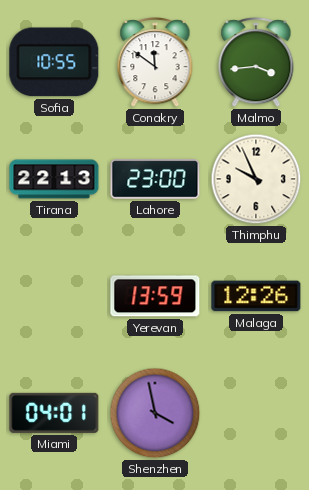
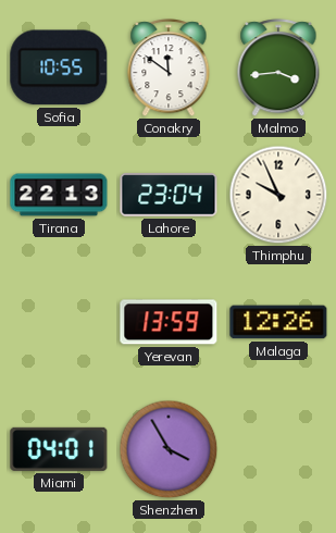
Lahore: 23:00 -> 23:04 (169, 195)
Shenzhen: 3:58 -> 3:55 (169, 449)
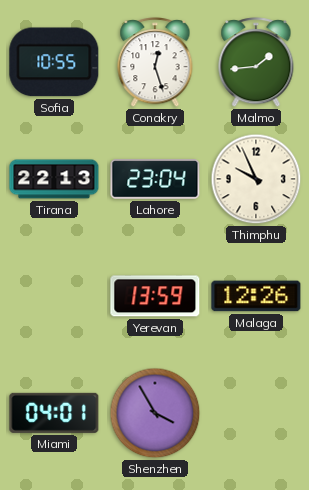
Conakry: 11:51 -> 12:27 (155, 63)
Malmo: 3:44 -> 1:44 (256, 63)
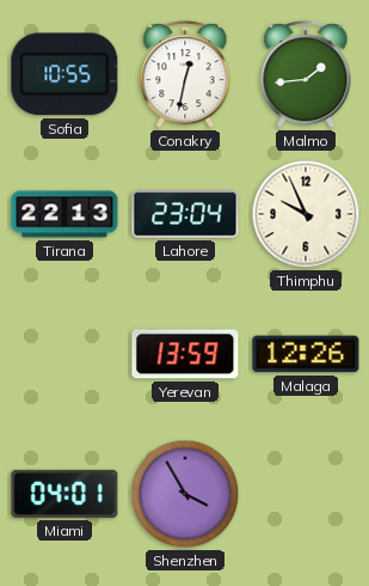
Conakry: 12:27 -> 12:32 (185, 75)
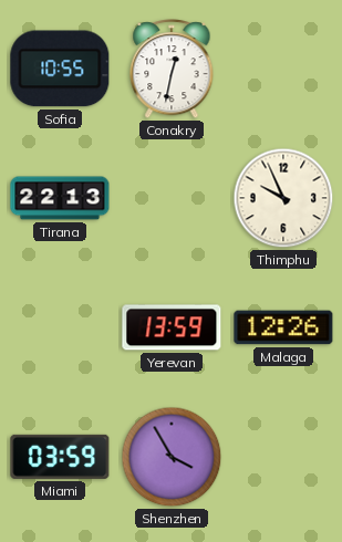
Malmo: 1:44 -> none (306, 75)
Lahore: 23:04 -> none (185, 214)
Miami: 04:01 -> 03:59 (60, 457)
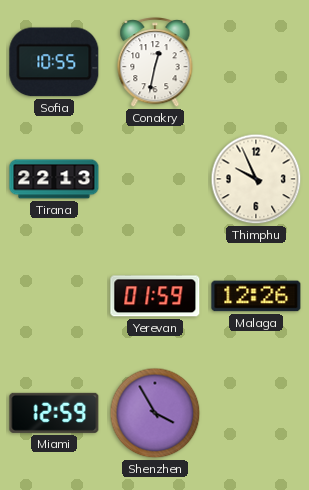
Yerevan: 13:59 -> 01:59 (155, 296)
Miami: 03:59 -> 12:59 (54, 413)
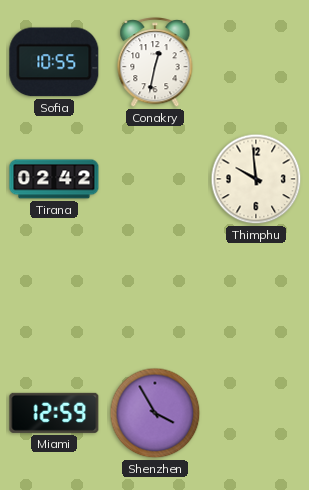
Tirana: 22:13 -> 02:42 (54, 179)
Thimphu: 9:56 -> 9:59 (256, 179)
Yerevan: 01:59 -> none (155, 296)
Malaga: 12:26 -> none (256, 296)
